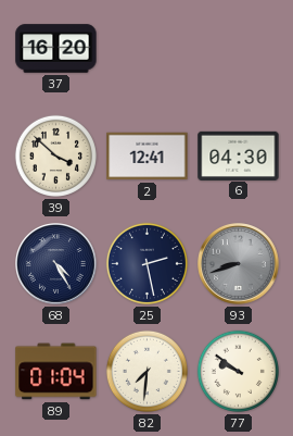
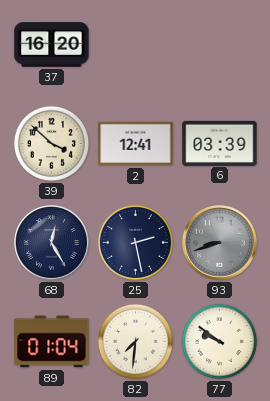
6: 04:30 -> 03:39 (220, 143)
68: 4:25 -> 12:25 (52, 243)
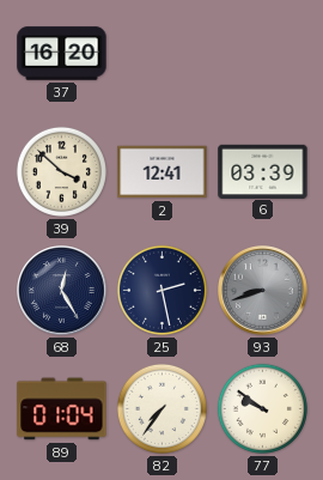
82: 7:31 -> 7:36 (161, 408)
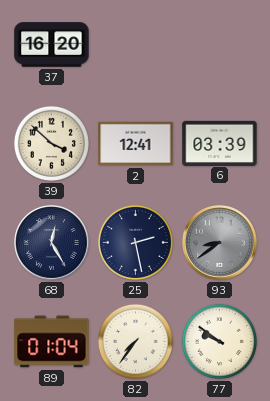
93: 8:42 -> 8:39 (220, 243)
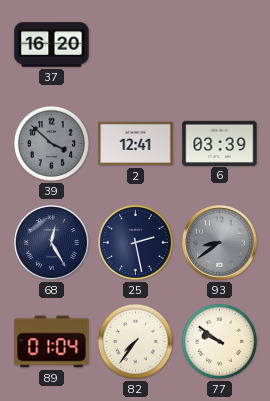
39 dial: cream -> grey (51, 143)
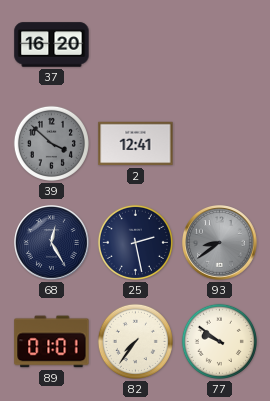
6: 03:39 -> none (220, 143)
89: 01:04 -> 01:01 (52, 342)
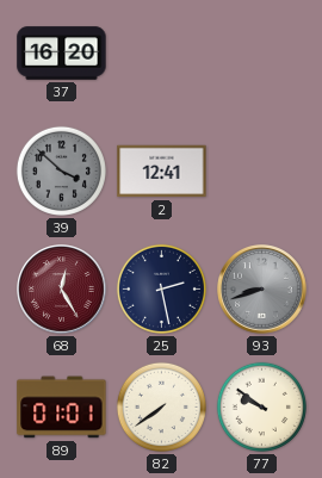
68 dial: navy -> burgundy (62, 290)
93: 8:39 -> 8:42 (262, 290)
82: 7:36 -> 7:39 (161, 406)
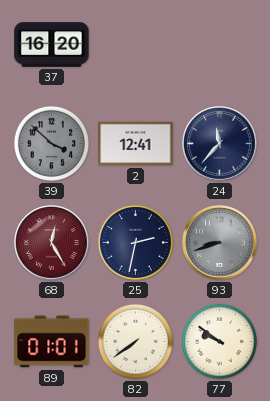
24: none -> 11:37 (220, 144)
25: 2:28 -> 2:32 (135, 242)
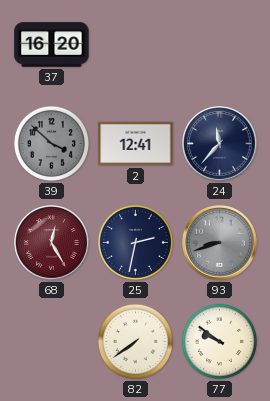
89: 01:01 -> none (52, 342)
